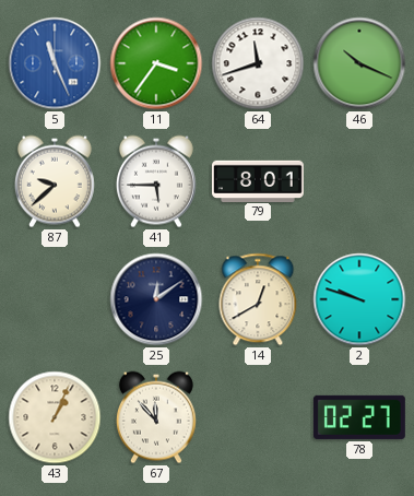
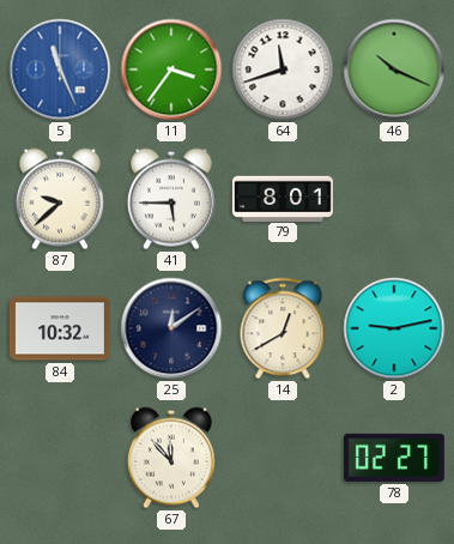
84: none -> 10:32 (60, 328)
2: 9:48 -> 9:13 (394, 328)
43: 1:04 -> none (55, 417)
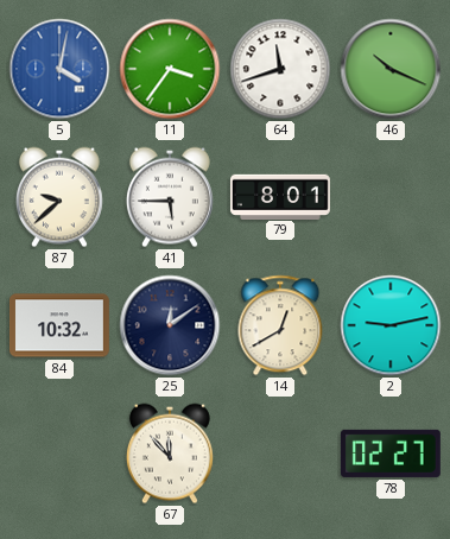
5: 11:26 -> 4:02 (59, 69)
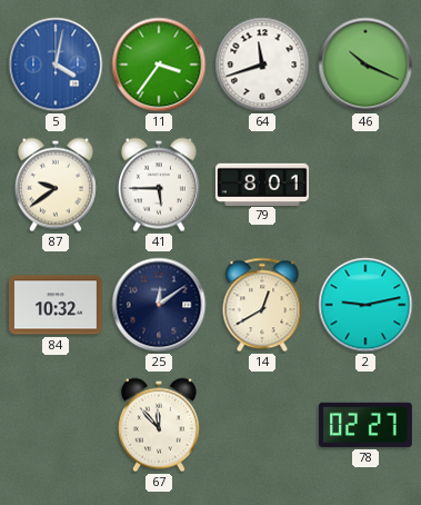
87: 9:38 -> 9:39 (56, 185)
